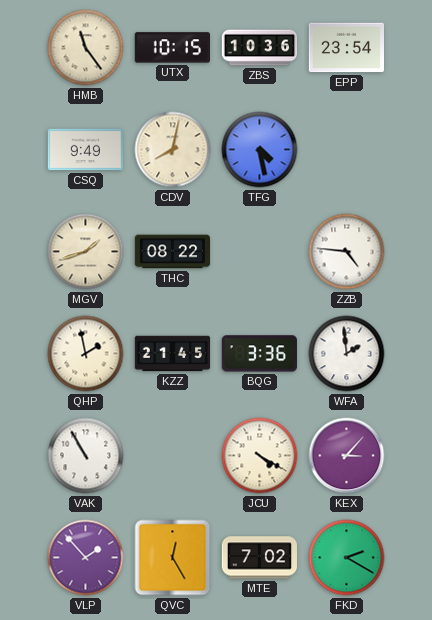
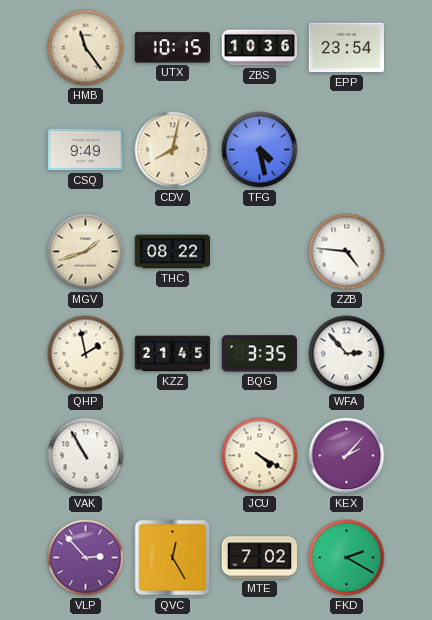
BQG: 3:36 -> 3:35 (259, 354)
WFA: 1:59 -> 2:53 (347, 354)
KEX: 3:07 -> 2:07 (347, 456)
VLP: 1:53 -> 2:53 (86, 558)
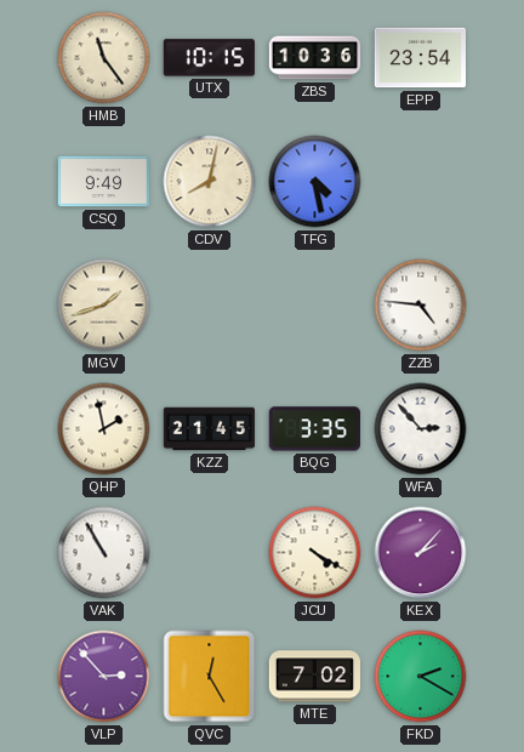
THC: 08:22 -> none (173, 252)
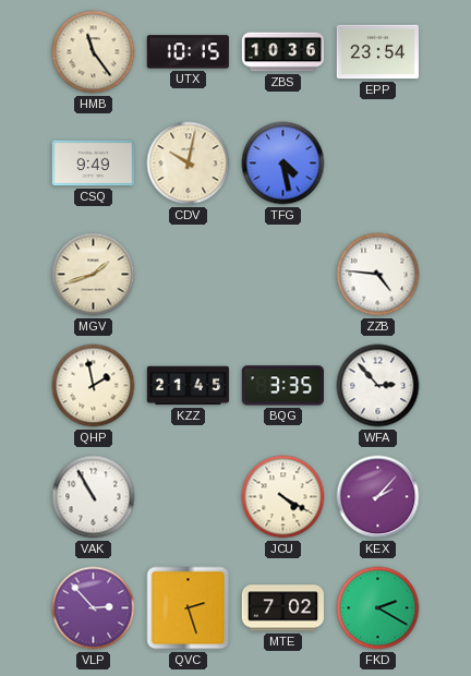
CDV: 8:02 -> 10:02 (189, 164)
QVC: 12:25 -> 2:27 (189, 608)
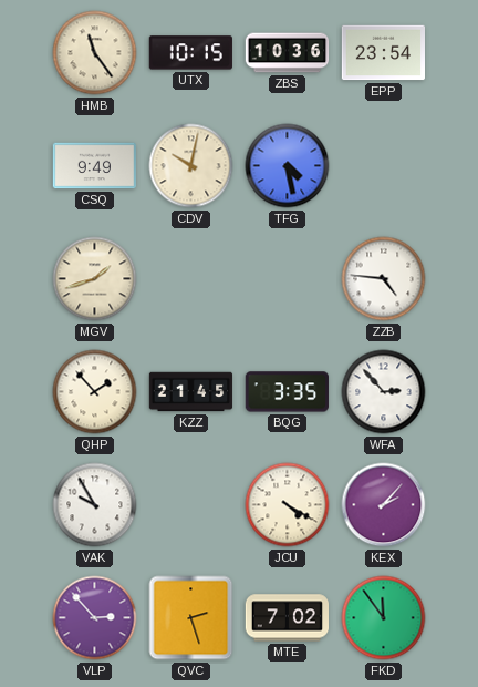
QHP: 1:58 -> 1:53 (95, 392)
VAK: 10:55 -> 9:55 (95, 505)
FKD: 2:20 -> 11:54 (384, 618)
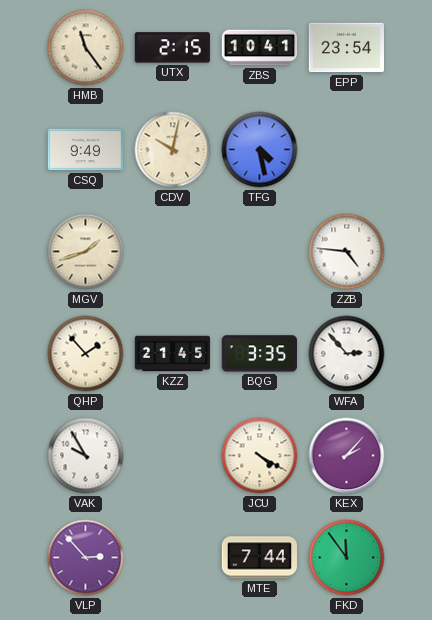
UTX: 10:15 -> 2:15 (172, 48)
ZBS: 10:36 -> 10:41 (260, 48)
QVC: 2:27 -> none (191, 618)
MTE: 7:02 -> 7:44 (259, 558)
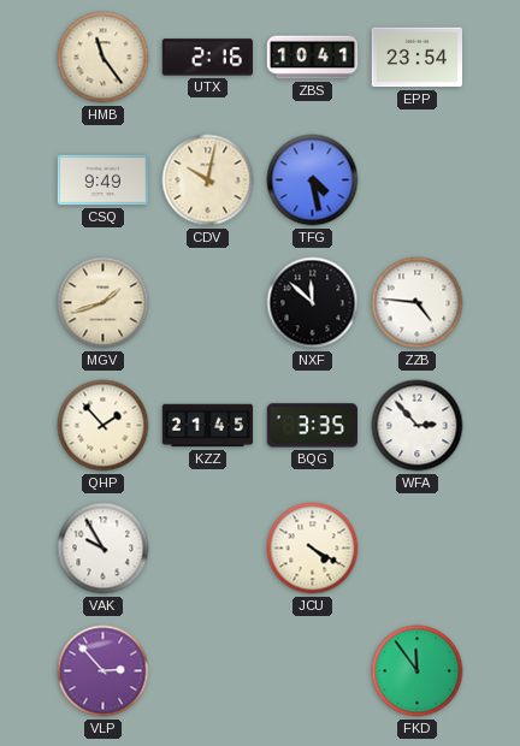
UTX: 2:15 -> 2:16 (207, 58)
NXF: none -> 11:52 (313, 303)
KEX: 2:07 -> none (347, 456)
MTE: 7:44 -> none (259, 558)
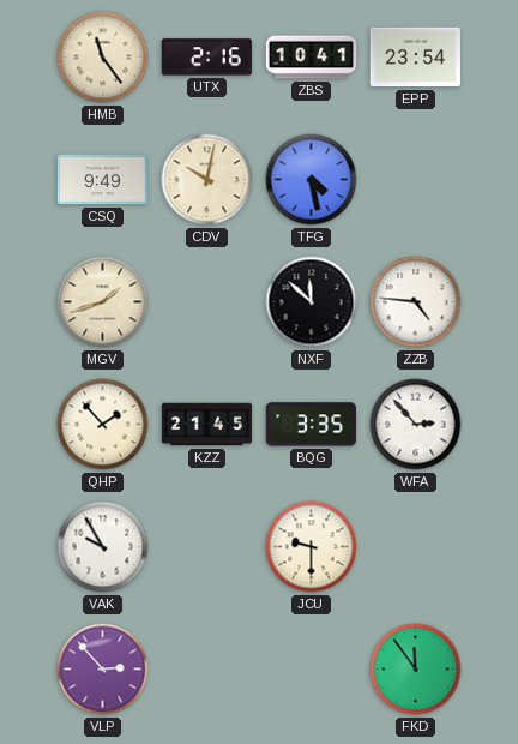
JCU: 4:20 -> 9:30 (312, 547)
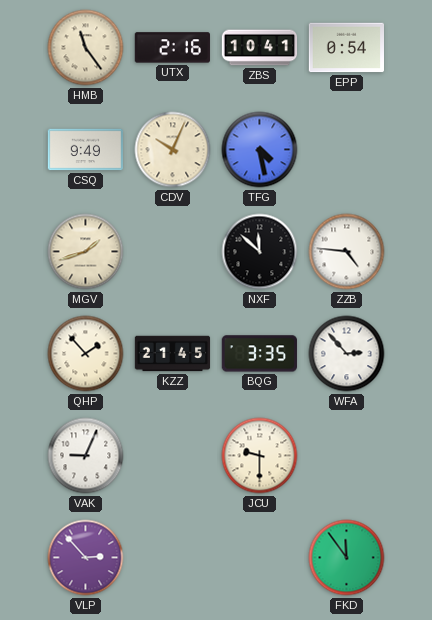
EPP: 23:54 -> 0:54 (346, 48)
CDV: 10:02 -> 10:04 (173, 150)
VAK: 9:55 -> 9:04 (86, 456)
